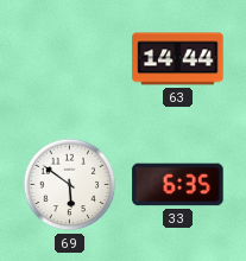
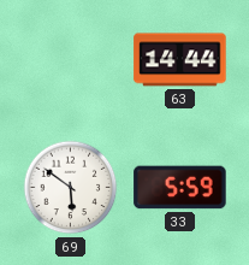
33: 6:35 -> 5:59 (180, 188)
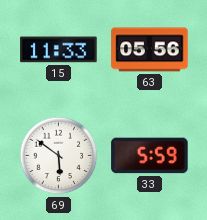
15: none -> 11:33 (59, 50)
63: 14:44 -> 05:56 (150, 50)
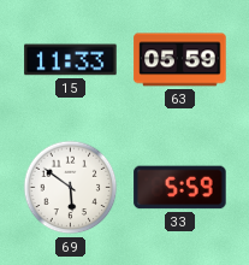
63: 05:56 -> 05:59 (180, 60)
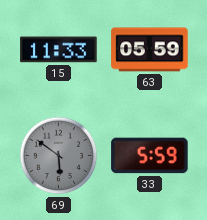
69 dial: white -> grey (59, 156)
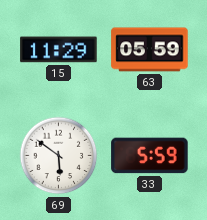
15: 11:33 -> 11:29 (59, 50)
69 dial: grey -> white (59, 156)
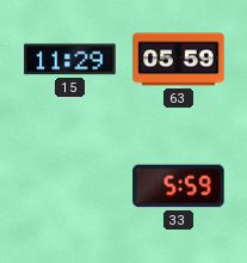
69: 5:51 -> none (59, 156)
